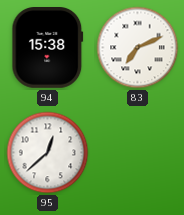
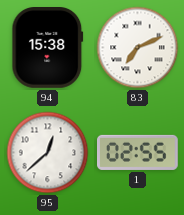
1: none -> 02:55 (138, 152)
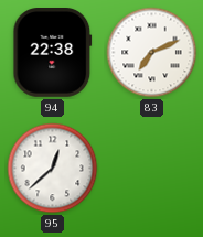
94: 15:38 -> 22:38 (53, 53)
1: 02:55 -> none (138, 152)
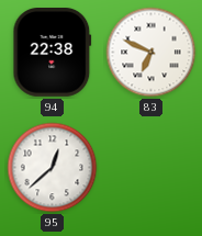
83: 7:11 -> 6:49 (151, 53)
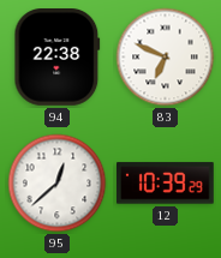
12: none -> 10:39 (166, 184)
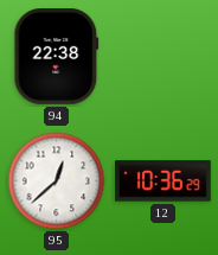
83: 6:49 -> none (166, 58)
12: 10:39 -> 10:36 (163, 181)
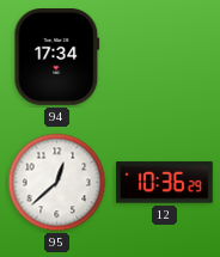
94: 22:38 -> 17:34 (57, 57)
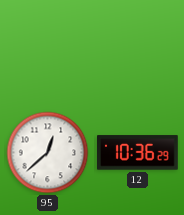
94: 17:34 -> none (57, 57)
